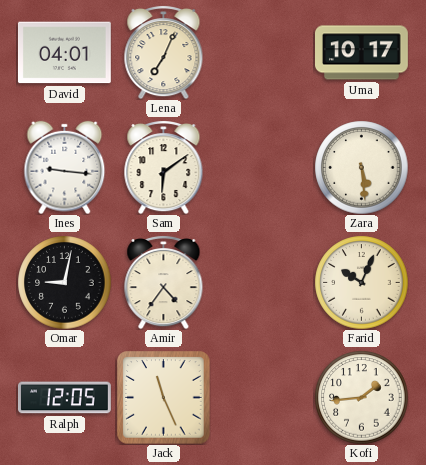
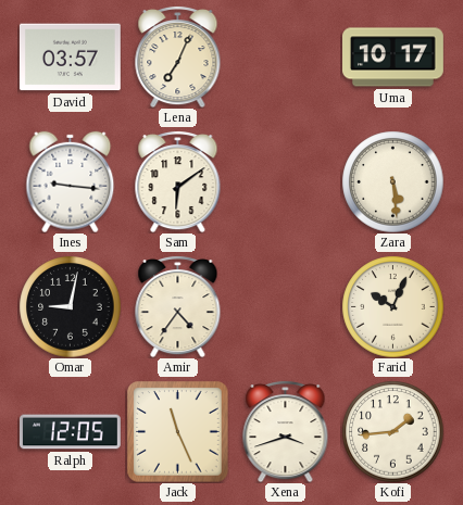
David: 04:01 -> 03:57 (70, 58)
Xena: none -> 3:42 (286, 431)
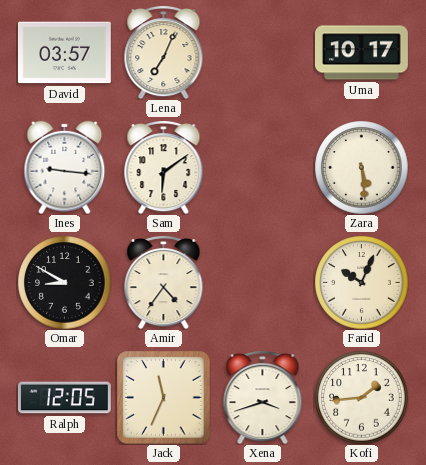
Omar: 9:02 -> 8:50 (64, 282)
Jack: 11:26 -> 11:34 (163, 398)
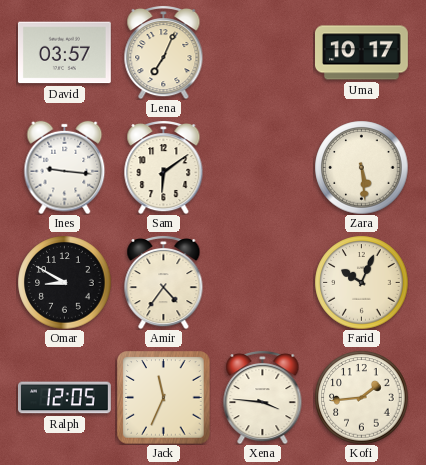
Xena: 3:42 -> 3:46 (263, 397)
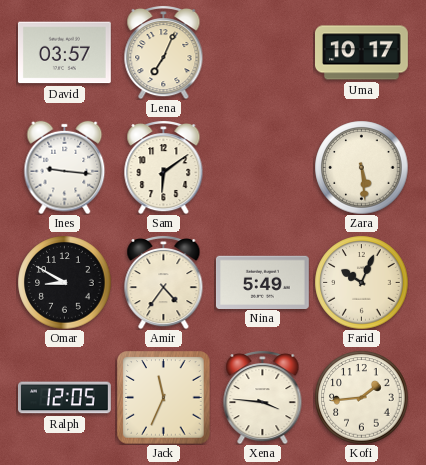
Nina: none -> 5:49 (262, 282)
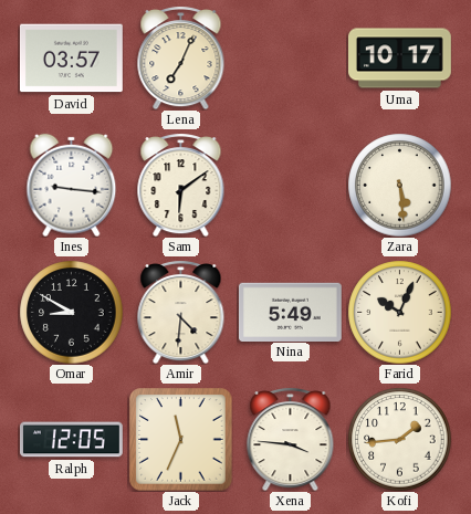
Amir: 4:36 -> 4:31 (181, 312)
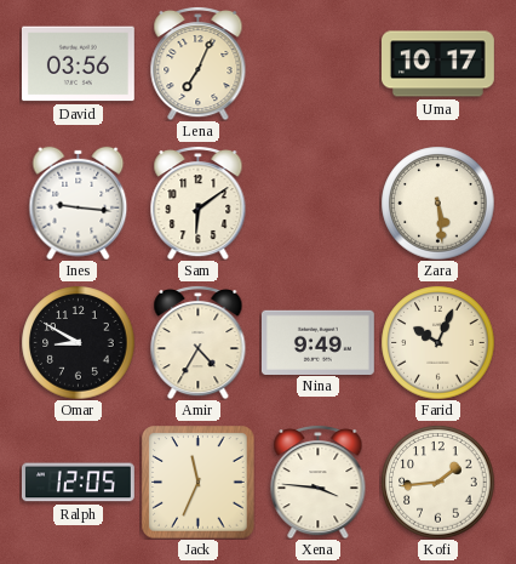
David: 03:57 -> 03:56 (78, 64)
Amir: 4:31 -> 4:35 (199, 342)
Nina: 5:49 -> 9:49 (317, 342)
